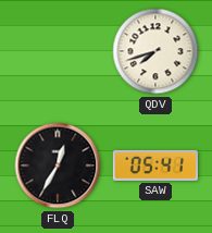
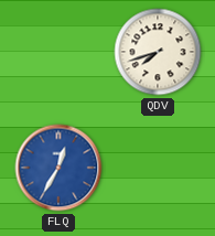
FLQ dial: black -> blue (58, 168)
SAW: 05:41 -> none (155, 165)
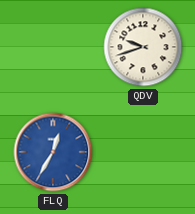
QDV: 7:42 -> 9:42 (143, 47)
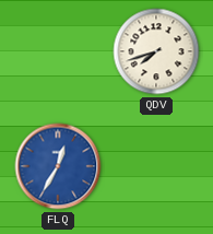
QDV: 9:42 -> 7:42 (156, 51)
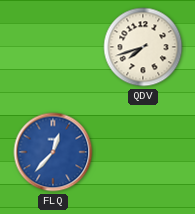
FLQ: 12:35 -> 12:37 (53, 152)
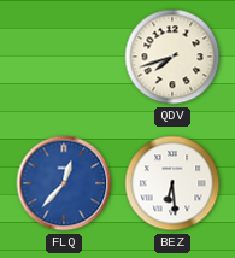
BEZ: none -> 6:29 (172, 183)
